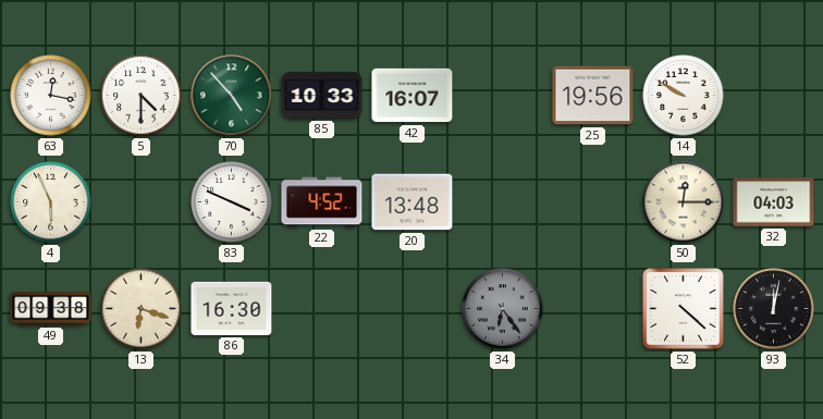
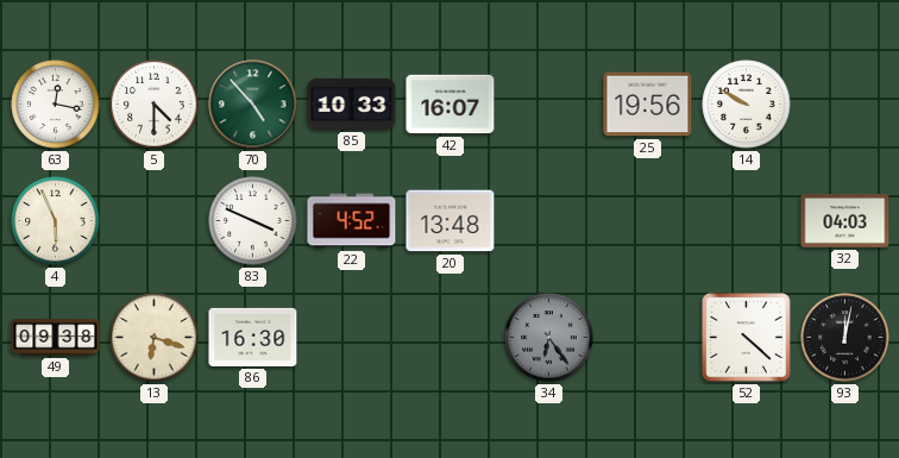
50: 12:15 -> none (684, 202)
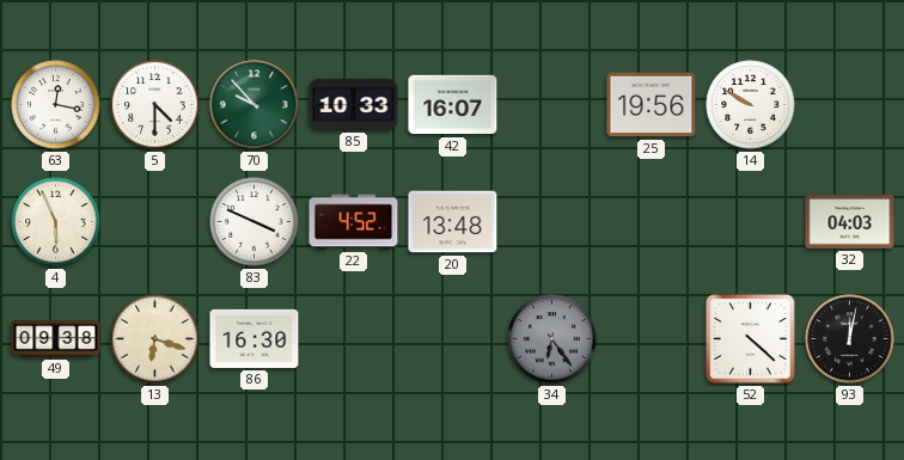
70: 4:53 -> 9:53 (255, 105)
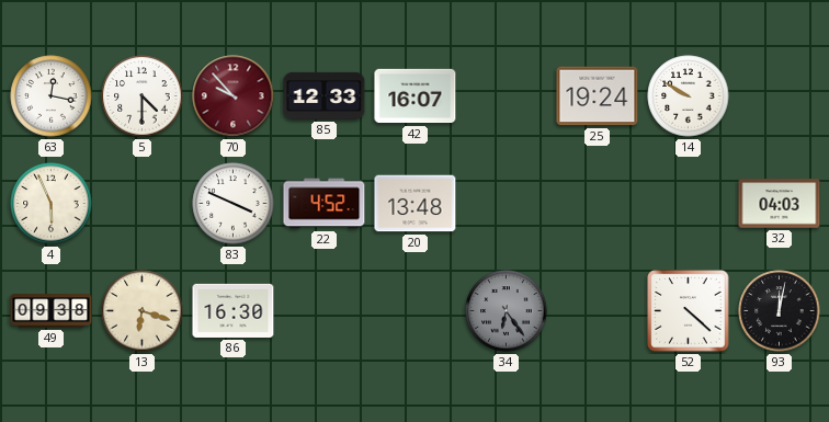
70 dial: green -> burgundy (234, 96)
85: 10:33 -> 12:33 (325, 95)
25: 19:56 -> 19:24 (598, 96)
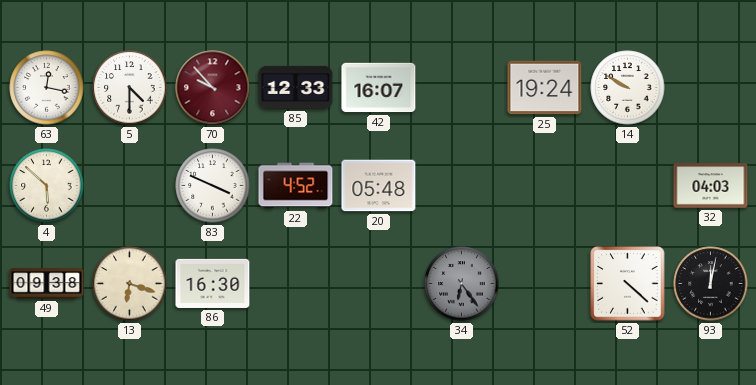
4: 5:56 -> 5:52 (47, 186)
20: 13:48 -> 05:48 (379, 186)
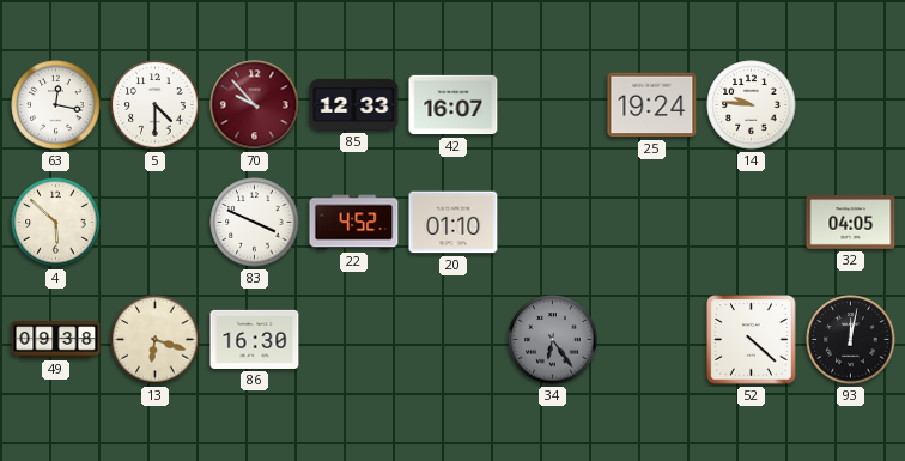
14: 9:50 -> 9:46 (752, 105)
20: 05:48 -> 01:10 (454, 223)
32: 04:03 -> 04:05 (851, 223)
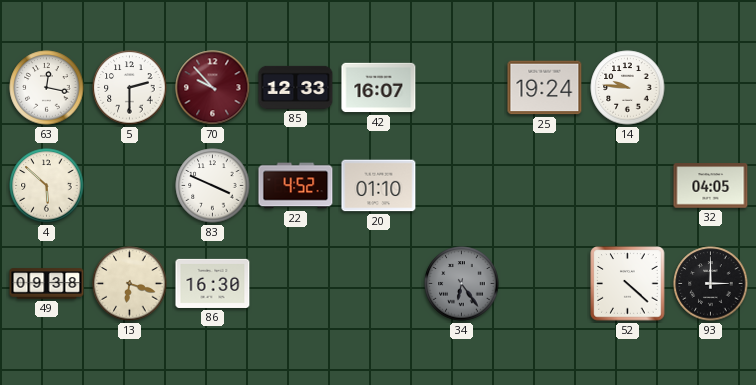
5: 4:30 -> 2:30 (130, 88)
93: 12:02 -> 3:00 (711, 284)
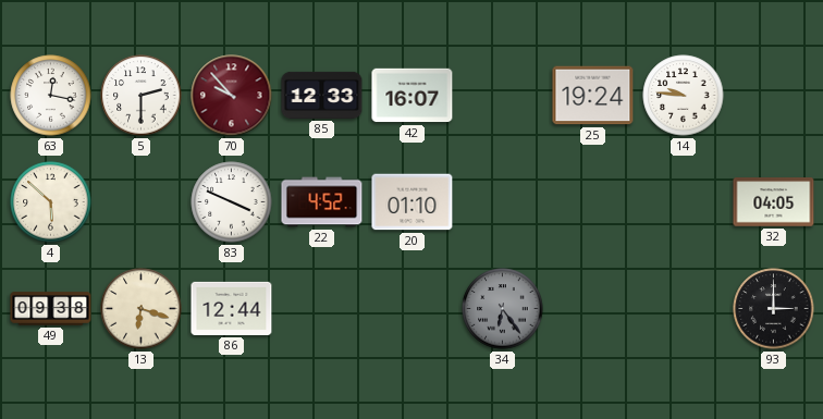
86: 16:30 -> 12:44 (232, 308)
52: 4:22 -> none (628, 284)
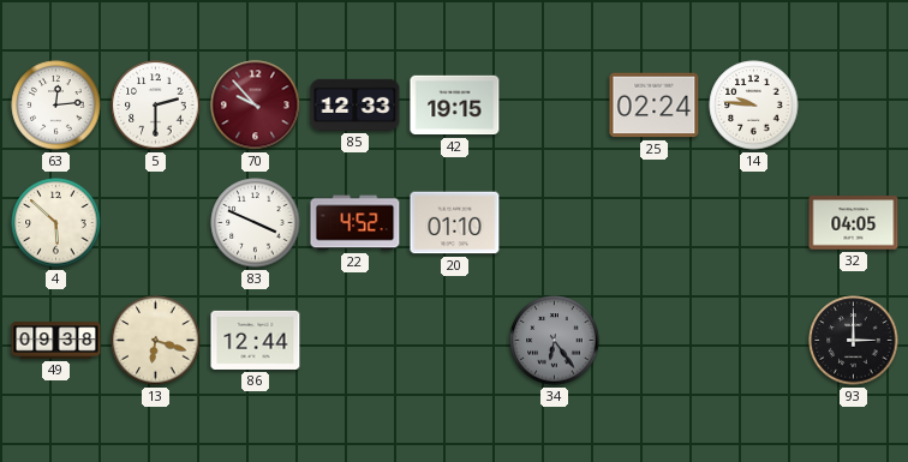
63: 12:17 -> 12:14 (56, 106)
42: 16:07 -> 19:15 (455, 106)
25: 19:24 -> 02:24 (655, 106)
